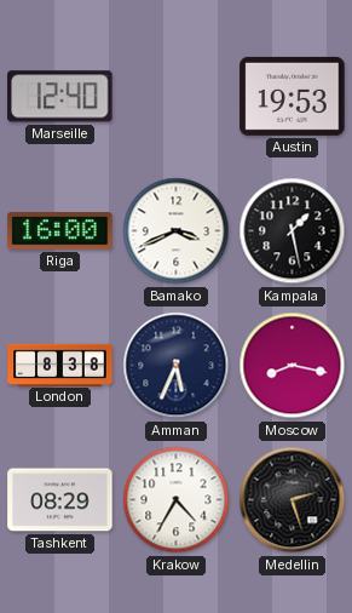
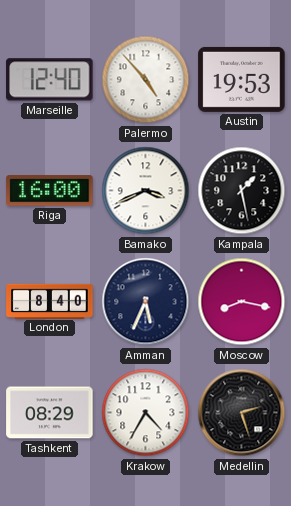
Palermo: none -> 4:53 (146, 80)
London: 8:38 -> 8:40 (50, 301)
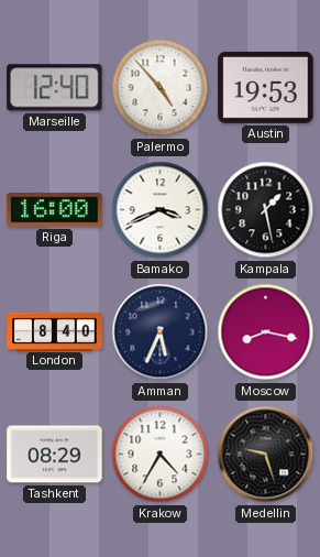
Medellin: 2:27 -> 9:27 (266, 455)
